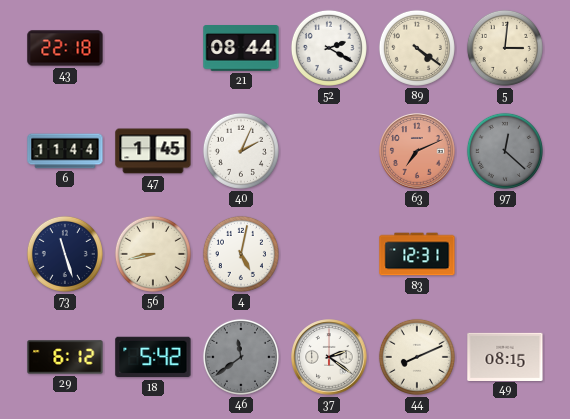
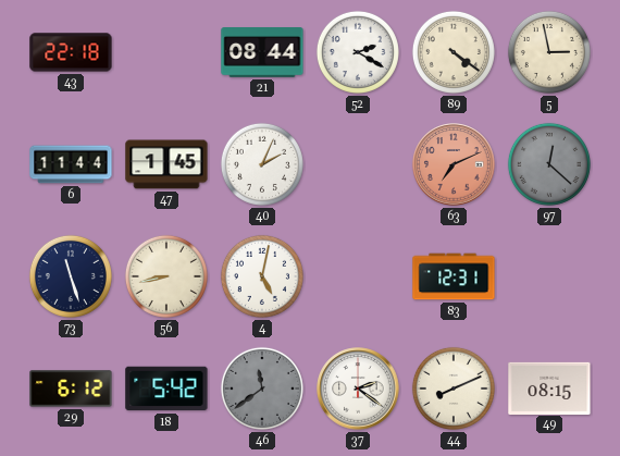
5: 3:01 -> 2:58 (549, 52)
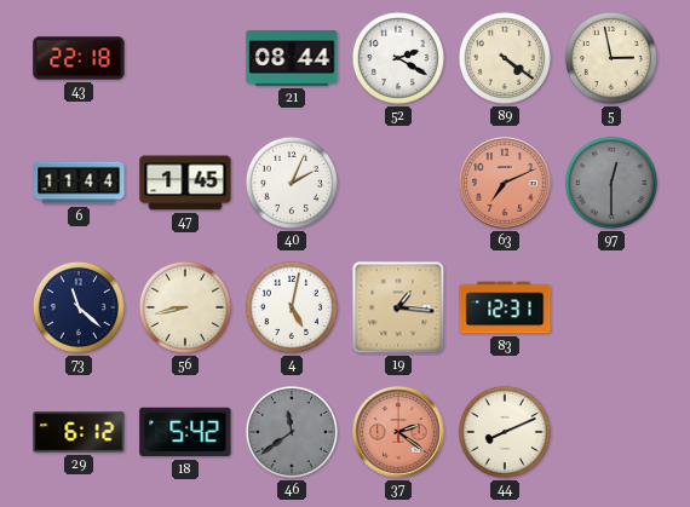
97: 12:22 -> 12:30 (611, 183)
73: 11:27 -> 11:22 (79, 307)
19: none -> 1:16 (398, 307)
37 dial: white -> salmon (398, 432)
49: 08:15 -> none (549, 387)
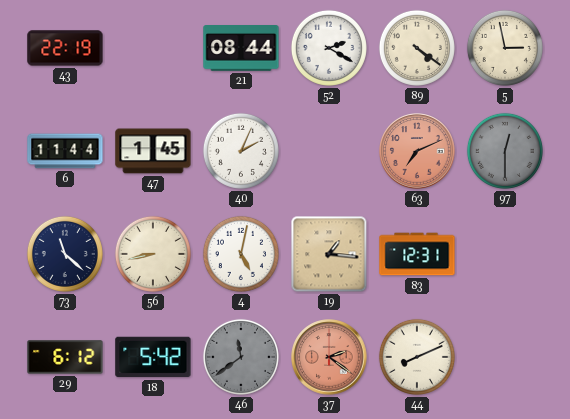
43: 22:18 -> 22:19 (65, 48)
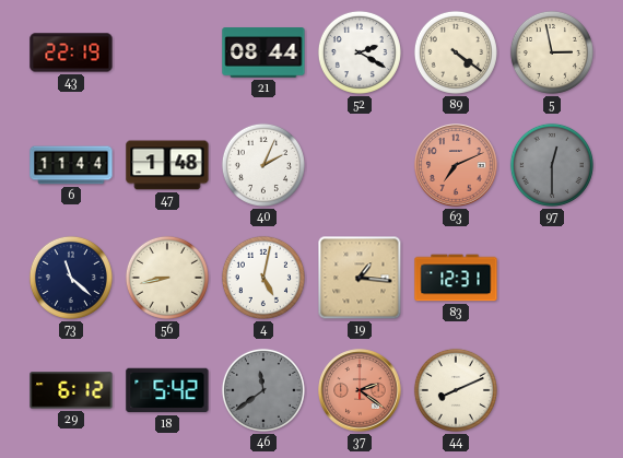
47: 1:45 -> 1:48 (167, 165)
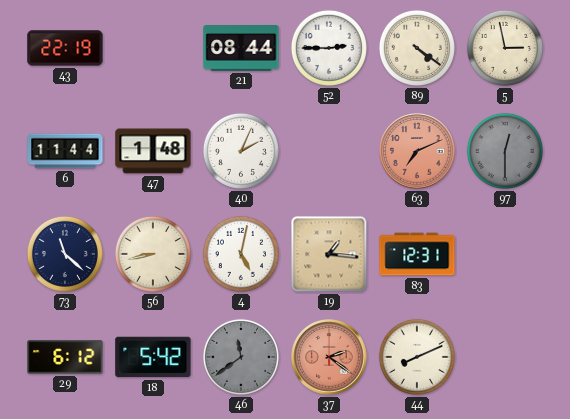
52: 2:20 -> 2:45 (329, 48)
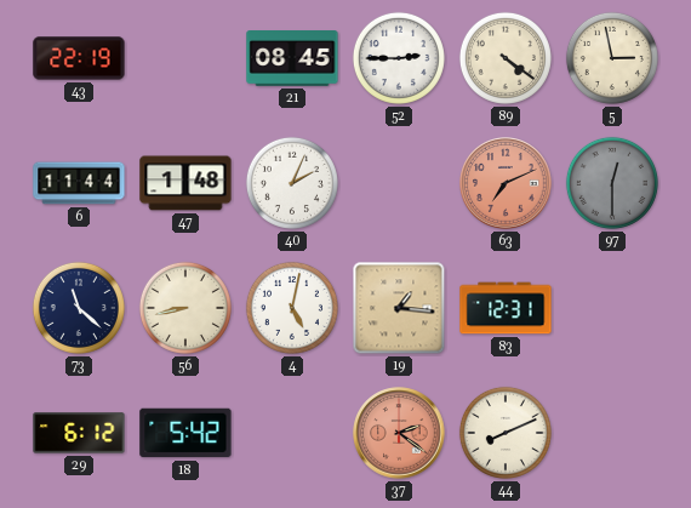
21: 08:44 -> 08:45 (292, 59)
46: 11:39 -> none (241, 357)
